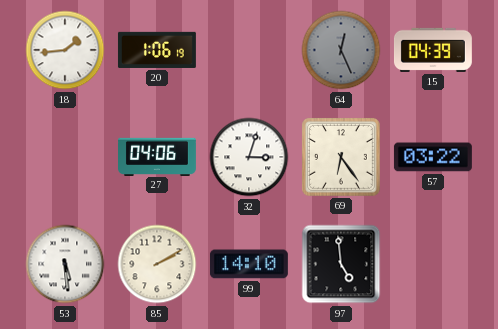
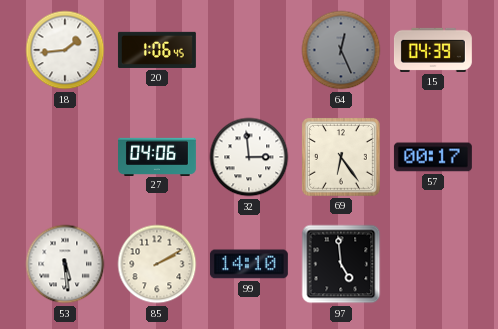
20: 1:06:19 -> 1:06:45 (157, 50)
32: 3:03 -> 2:59 (249, 157)
57: 03:22 -> 00:17 (433, 157)
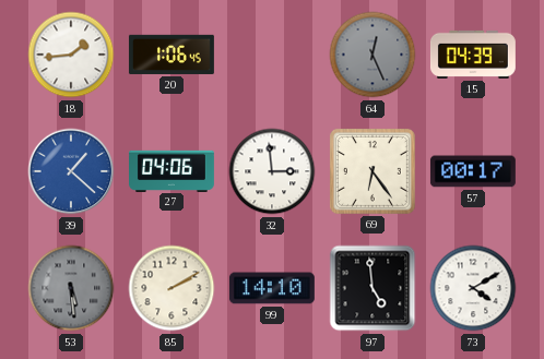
39: none -> 1:22 (71, 171)
53 dial: white -> grey (71, 288)
73: none -> 4:10 (473, 288)
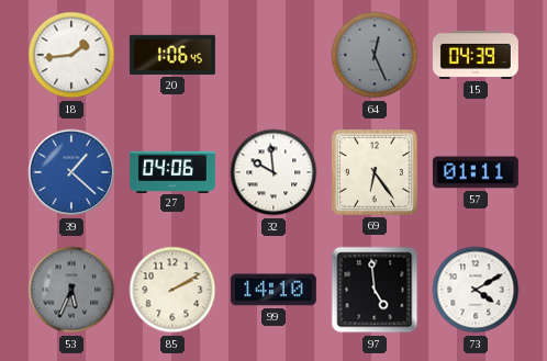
32: 2:59 -> 9:59 (273, 172)
57: 00:17 -> 01:11 (476, 172)
53: 5:29 -> 5:34 (71, 290)
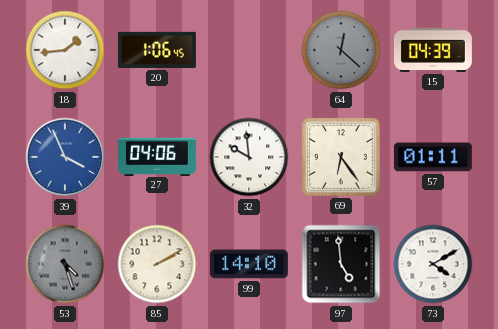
64: 12:26 -> 12:22 (341, 50)
39: 1:22 -> 3:56 (65, 157)
53: 5:34 -> 4:27 (65, 264)
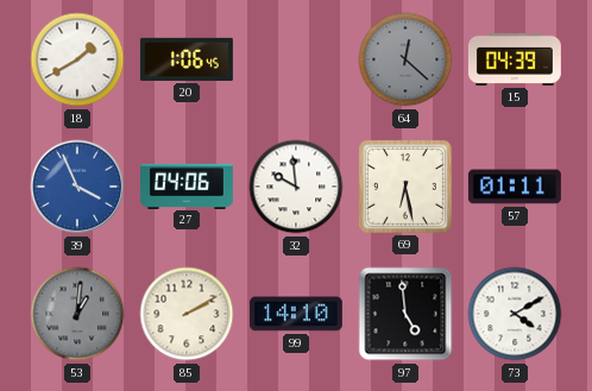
18: 1:44 -> 1:40 (77, 59)
69: 6:24 -> 6:28 (405, 187)
53: 4:27 -> 1:01 (77, 314)
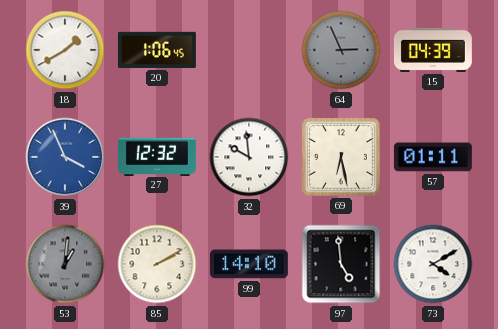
64: 12:22 -> 2:56 (341, 50)
27: 04:06 -> 12:32 (158, 156)
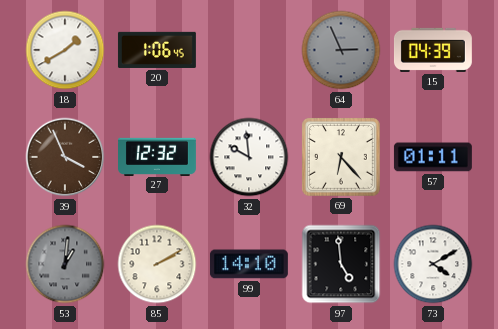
39 dial: blue -> brown (65, 157)
69: 6:28 -> 6:23 (341, 157)
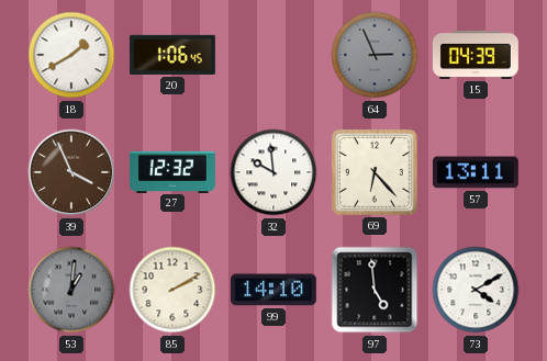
57: 01:11 -> 13:11 (476, 172)
